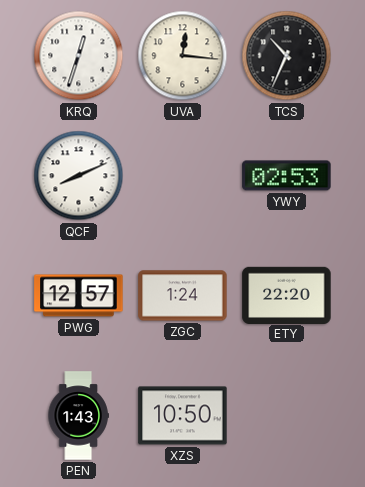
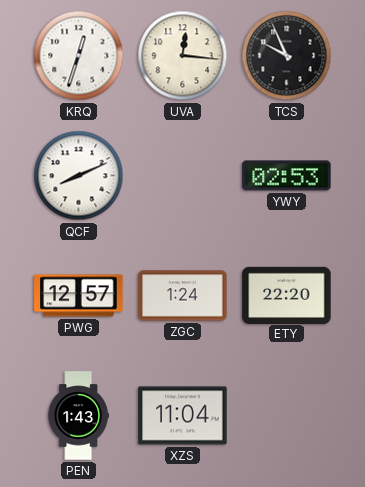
TCS: 10:34 -> 9:56 (287, 56)
XZS: 10:50 -> 11:04 (183, 416)
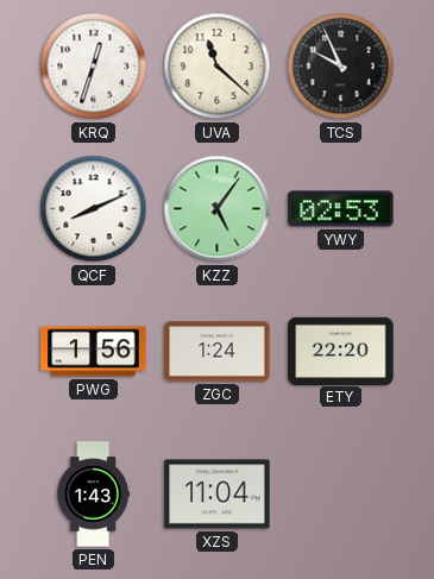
UVA: 12:16 -> 11:22 (218, 67)
KZZ: none -> 5:06 (218, 209)
PWG: 12:57 -> 1:56 (94, 352)
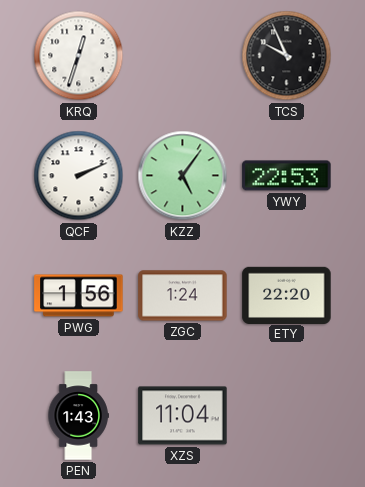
UVA: 11:22 -> none (218, 67)
QCF: 8:11 -> 2:11 (79, 176)
YWY: 02:53 -> 22:53 (287, 176)
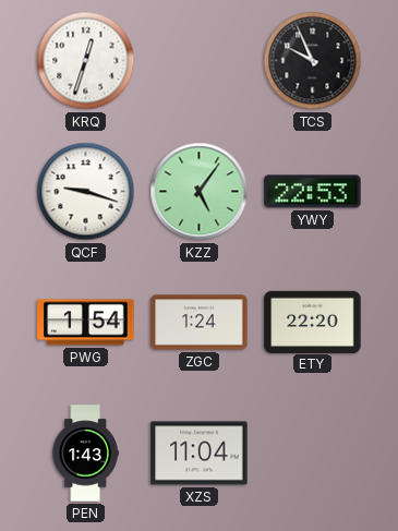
QCF: 2:11 -> 9:18 (86, 192)
PWG: 1:56 -> 1:54 (86, 323)
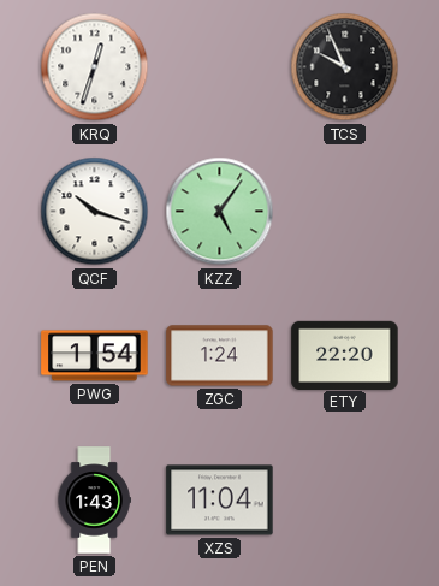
QCF: 9:18 -> 10:18 (95, 212)
YWY: 22:53 -> none (313, 192)
